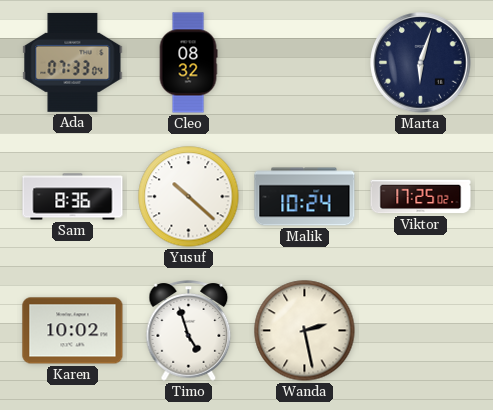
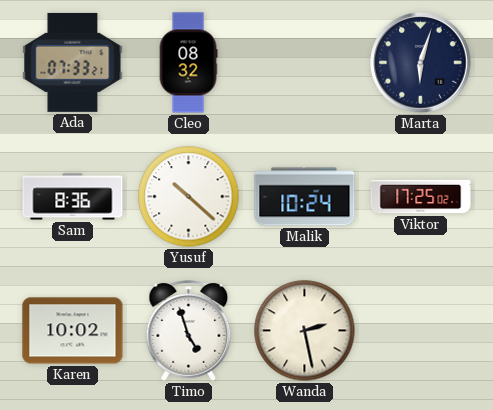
Ada: 07:33:04 -> 07:33:21 (73, 62)
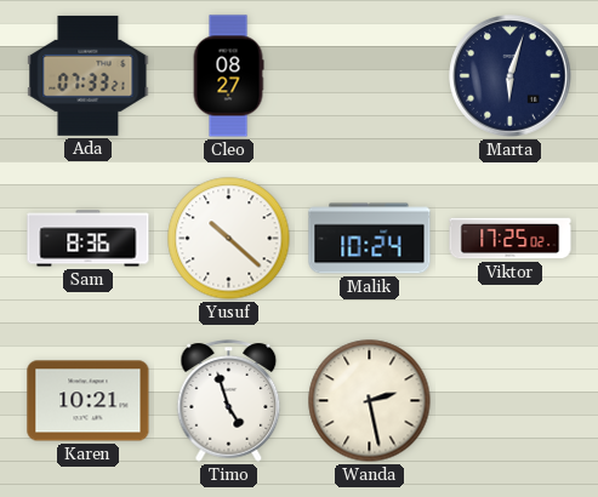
Cleo: 08:32 -> 08:27 (228, 76)
Karen: 10:02 -> 10:21 (89, 401)
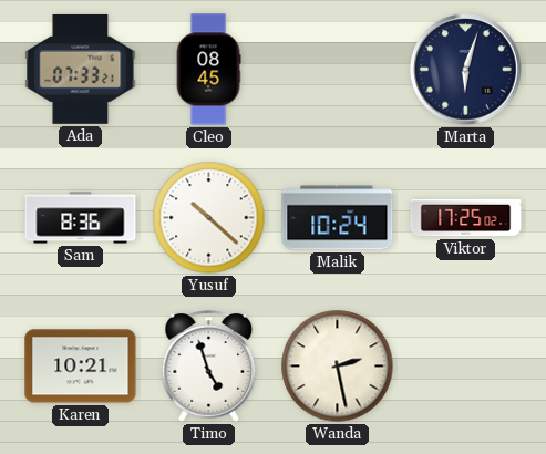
Cleo: 08:27 -> 08:45 (208, 70)
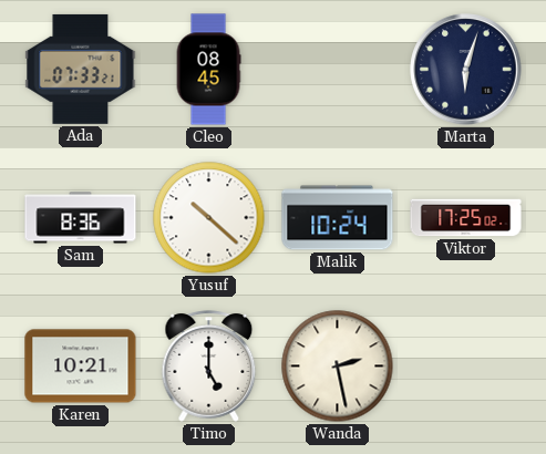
Timo: 4:57 -> 5:00 (209, 367)
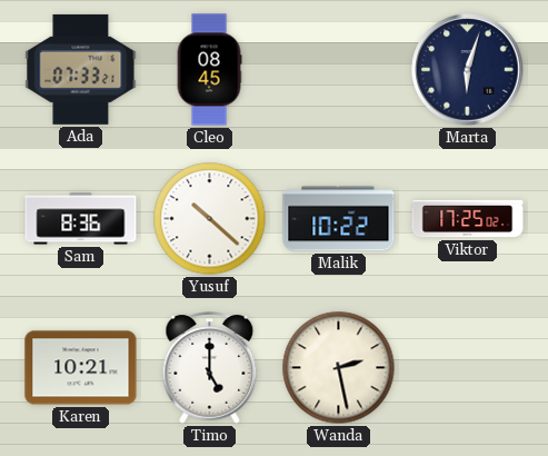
Malik: 10:24 -> 10:22 (339, 219)
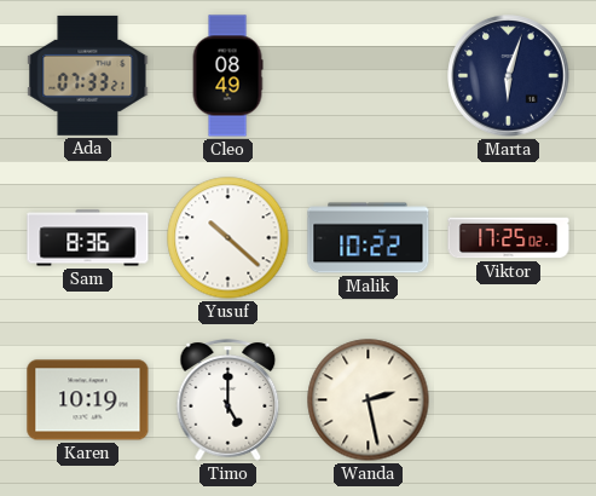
Cleo: 08:45 -> 08:49 (227, 76)
Karen: 10:21 -> 10:19 (88, 400)
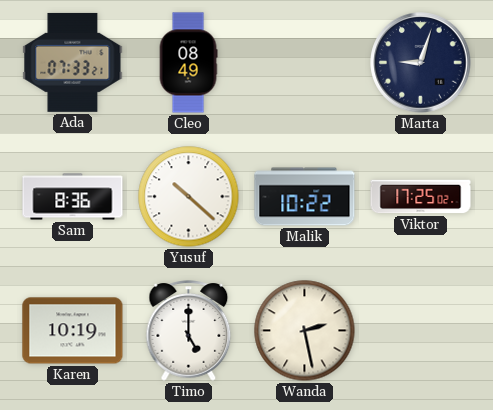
Marta: 6:03 -> 9:03 (421, 63)
